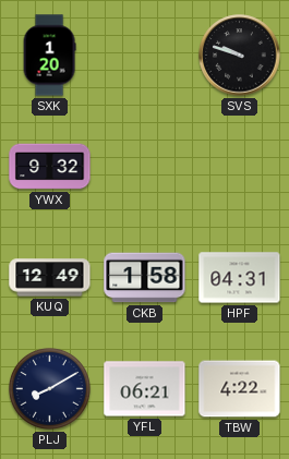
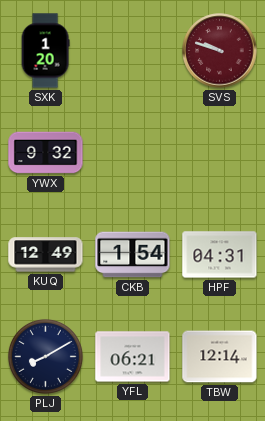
SVS dial: black -> burgundy (220, 51)
CKB: 1:58 -> 1:54 (133, 255)
TBW: 4:22 -> 12:14 (220, 357)
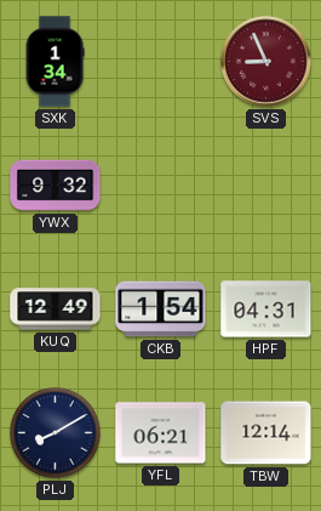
SXK: 1:20 -> 1:34 (55, 62)
SVS: 9:48 -> 8:56 (266, 62)
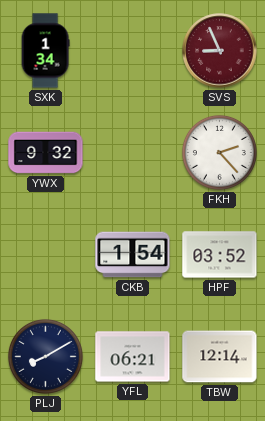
FKH: none -> 2:23 (219, 152)
KUQ: 12:49 -> none (56, 310)
HPF: 04:31 -> 03:52 (220, 255)
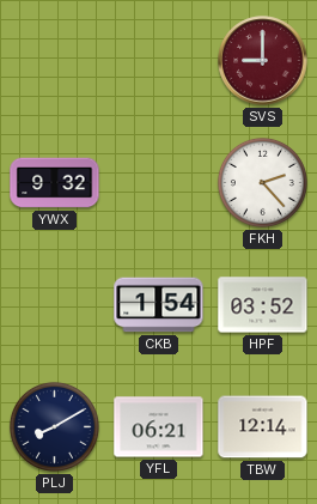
SXK: 1:34 -> none (45, 51)
SVS: 8:56 -> 9:00 (263, 61)
